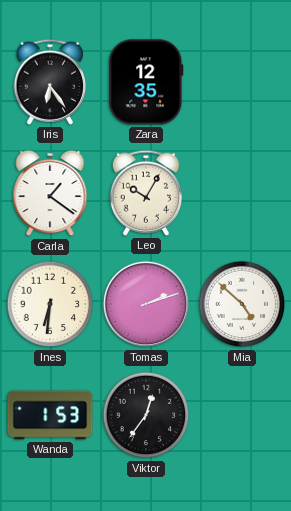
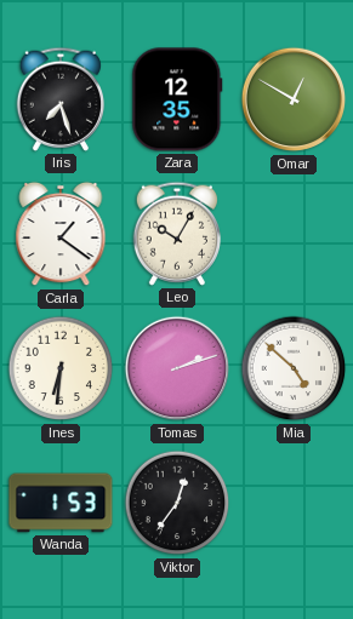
Iris: 6:24 -> 7:27 (59, 99)
Omar: none -> 12:50 (294, 99)
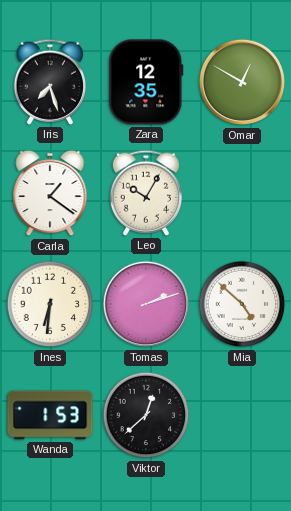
Viktor: 12:36 -> 12:38 (146, 415)
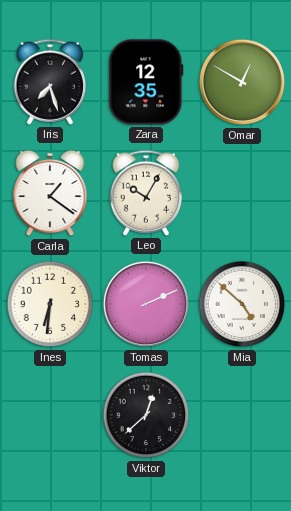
Tomas: 2:12 -> 2:11 (146, 304)
Wanda: 1:53 -> none (50, 415)
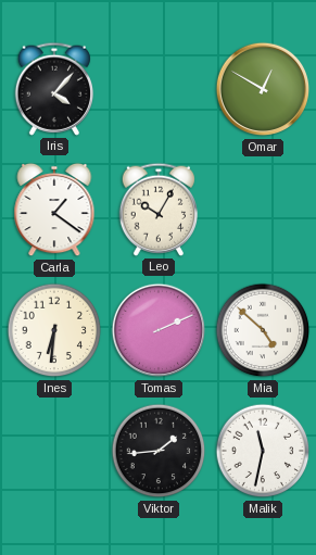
Iris: 7:27 -> 4:07 (53, 89)
Zara: 12:35 -> none (146, 82)
Viktor: 12:38 -> 1:44 (159, 451)
Malik: none -> 11:32 (263, 451)
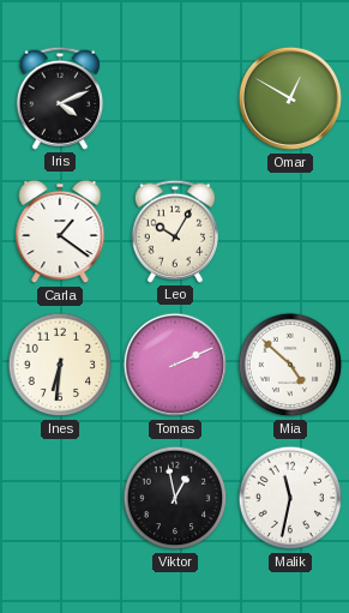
Iris: 4:07 -> 4:11 (59, 98)
Viktor: 1:44 -> 12:58 (175, 498)
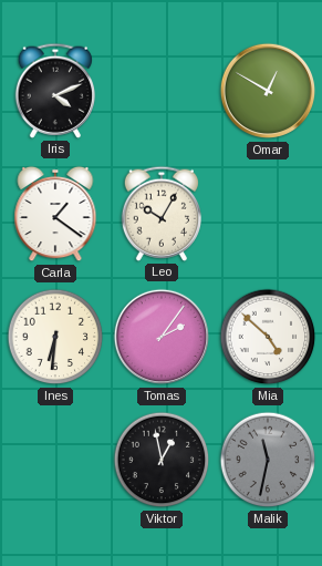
Tomas: 2:11 -> 2:06 (162, 337)
Malik dial: white -> grey (268, 460)
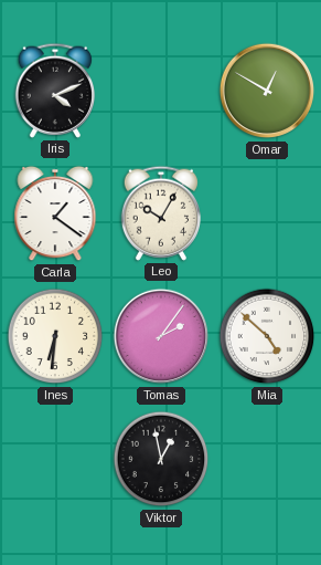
Malik: 11:32 -> none (268, 460)
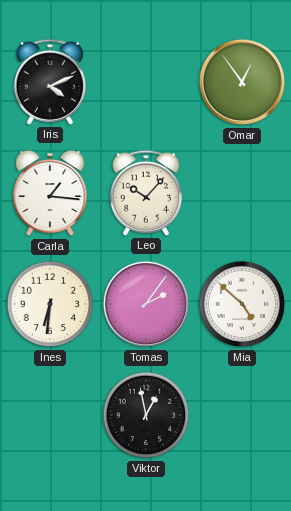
Omar: 12:50 -> 12:54 (242, 82)
Carla: 1:21 -> 1:16 (50, 193)
Leo: 10:05 -> 10:07 (145, 193)
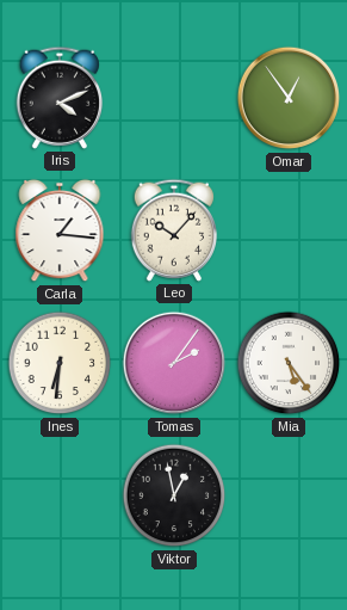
Mia: 4:52 -> 5:24 (289, 363)
